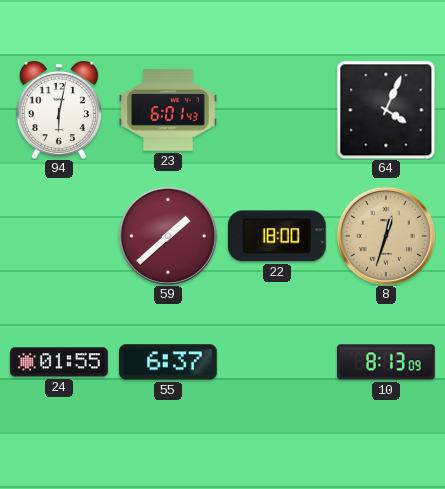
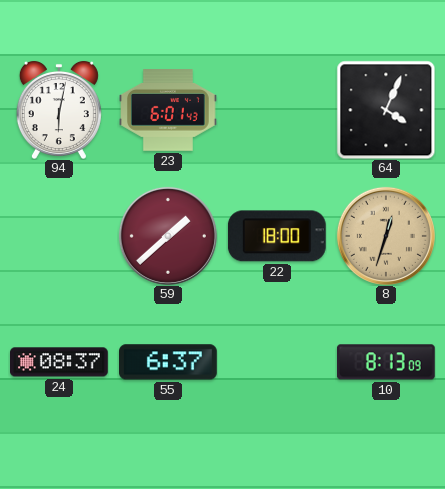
24: 01:55 -> 08:37 (60, 362)
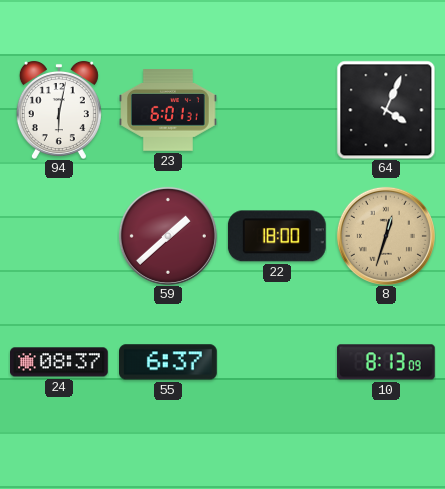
23: 6:01:43 -> 6:01:31 (169, 111)
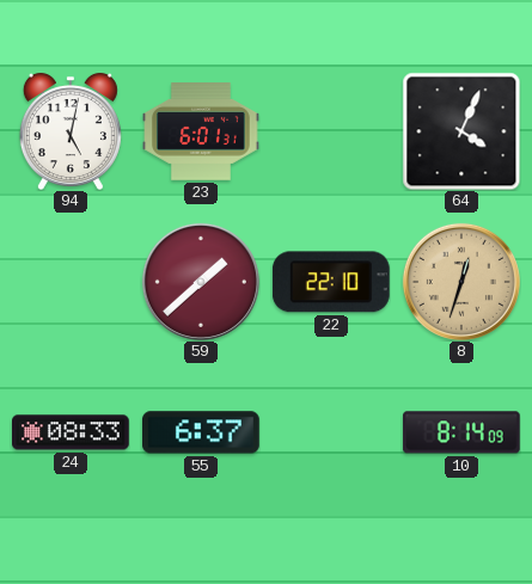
94: 6:02 -> 5:02 (71, 131)
22: 18:00 -> 22:10 (331, 282)
24: 08:37 -> 08:33 (72, 432)
10: 8:13 -> 8:14 (461, 432)
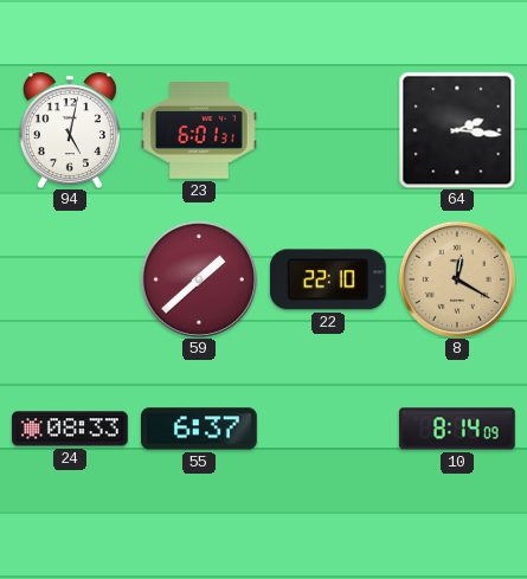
64: 4:04 -> 2:16 (457, 130)
8: 12:33 -> 12:20 (457, 279)
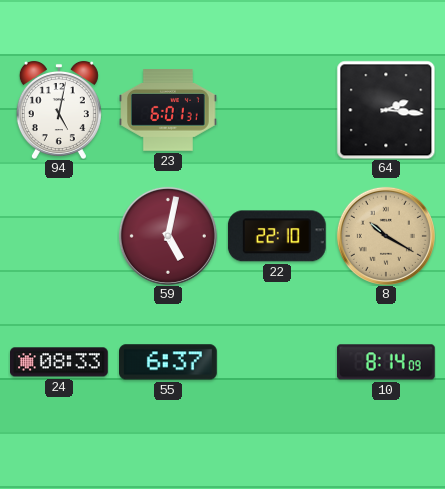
59: 1:38 -> 5:02 (168, 236)
8: 12:20 -> 10:20 (386, 236)
